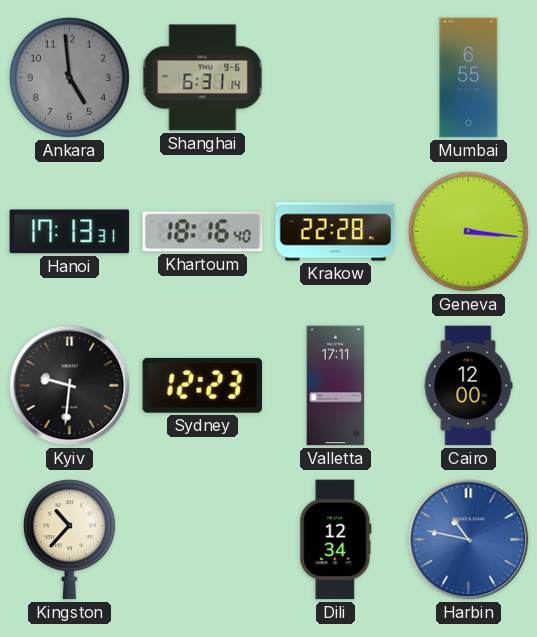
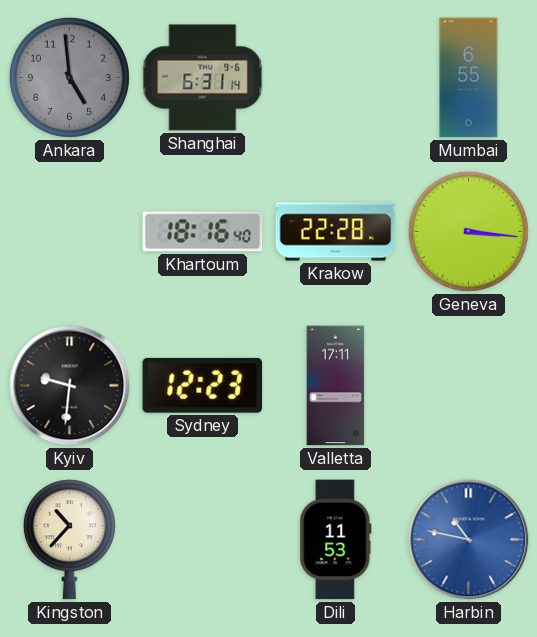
Hanoi: 17:13 -> none (70, 232)
Cairo: 12:00 -> none (468, 386)
Dili: 12:34 -> 11:53 (336, 540)
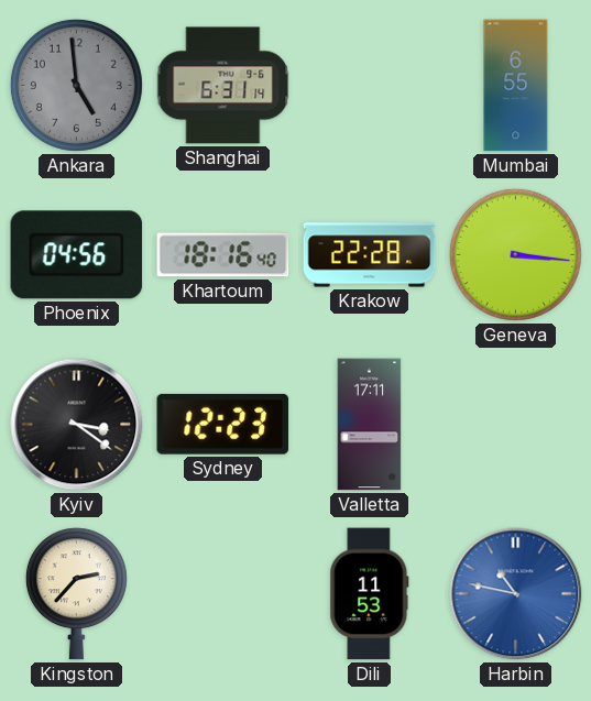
Phoenix: none -> 04:56 (77, 255)
Kyiv: 9:31 -> 3:21 (77, 425)
Kingston: 10:37 -> 2:37 (76, 594)
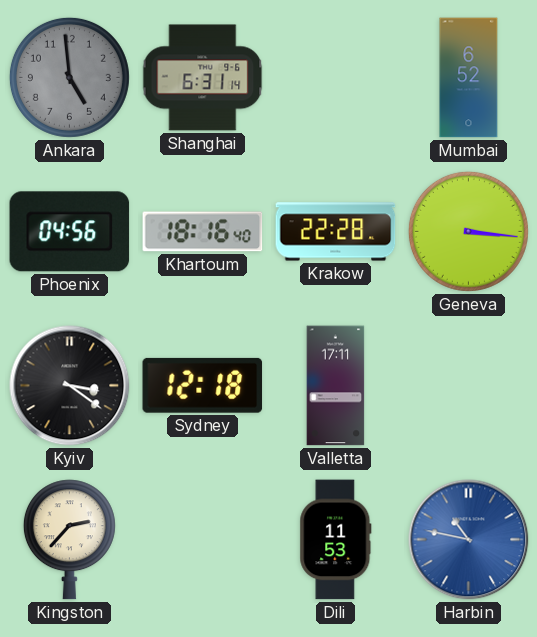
Mumbai: 6:55 -> 6:52 (469, 78)
Sydney: 12:23 -> 12:18 (203, 385)
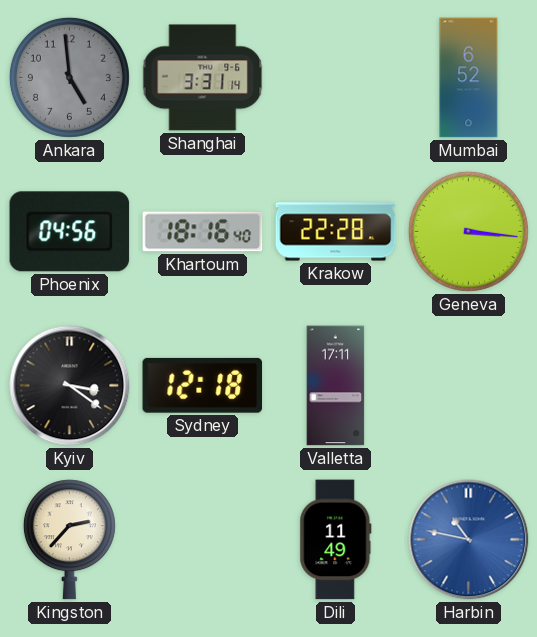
Shanghai: 6:31 -> 3:31 (203, 78)
Dili: 11:53 -> 11:49 (336, 540)
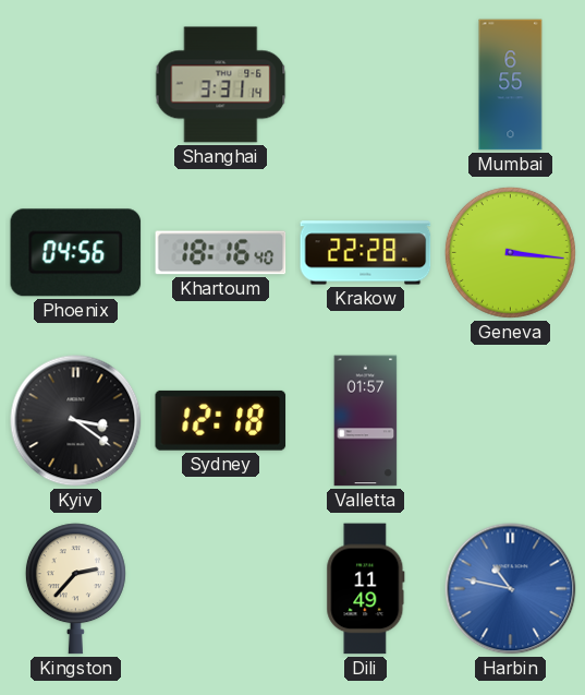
Ankara: 4:59 -> none (69, 77)
Mumbai: 6:52 -> 6:55 (511, 85)
Valletta: 17:11 -> 01:57 (366, 421)
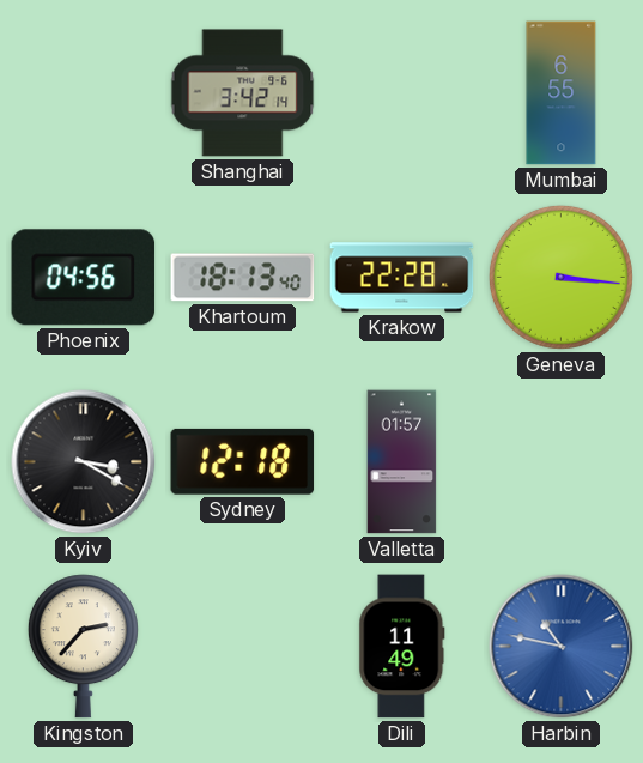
Shanghai: 3:31 -> 3:42 (243, 93)
Khartoum: 18:16 -> 18:13 (243, 278)
Kyiv: 3:21 -> 3:20 (84, 462)
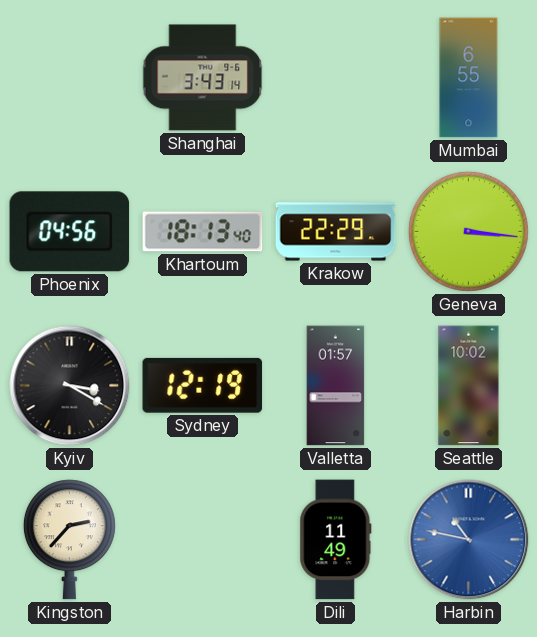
Shanghai: 3:42 -> 3:43 (203, 78)
Krakow: 22:28 -> 22:29 (336, 232)
Sydney: 12:18 -> 12:19 (203, 385)
Seattle: none -> 10:02 (469, 386)
